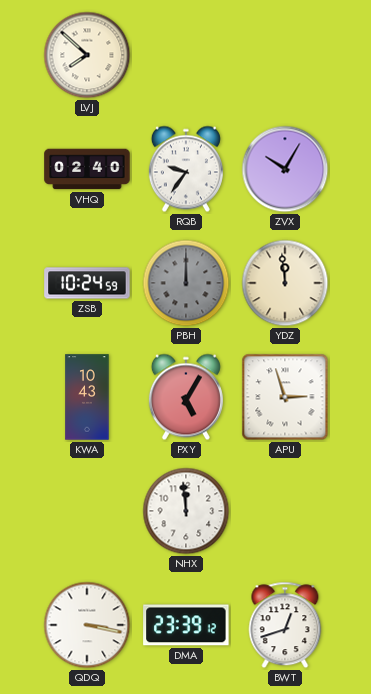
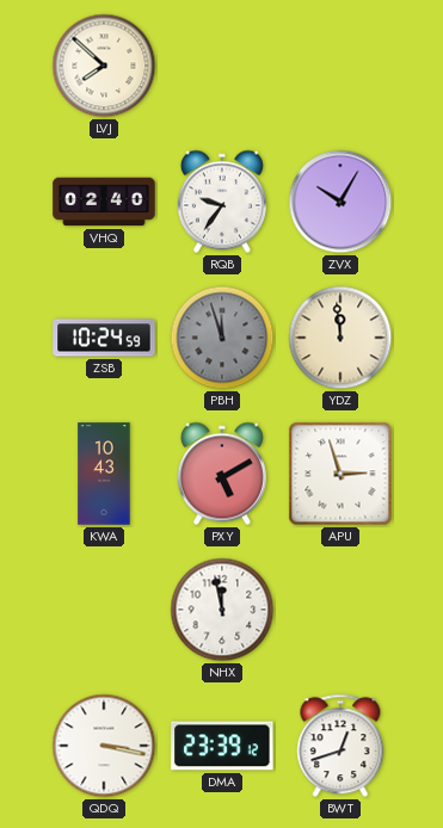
PBH: 12:00 -> 11:57 (222, 338)
PXY: 5:05 -> 5:10 (222, 474)
NHX: 11:59 -> 11:58 (222, 610)
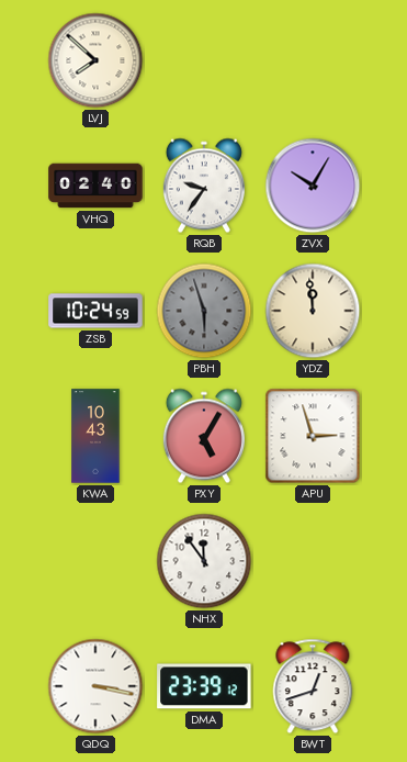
PBH: 11:57 -> 5:57 (204, 311)
PXY: 5:10 -> 5:05 (204, 436)
NHX: 11:58 -> 11:54 (204, 561)
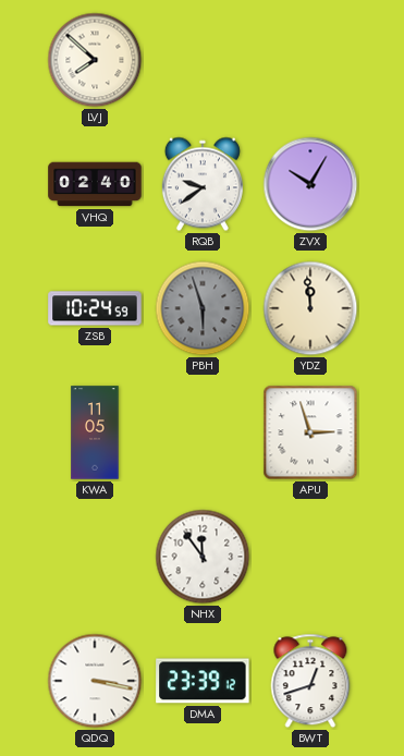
RQB: 9:36 -> 9:39 (203, 184)
KWA: 10:43 -> 11:05 (95, 432)
PXY: 5:05 -> none (204, 436)
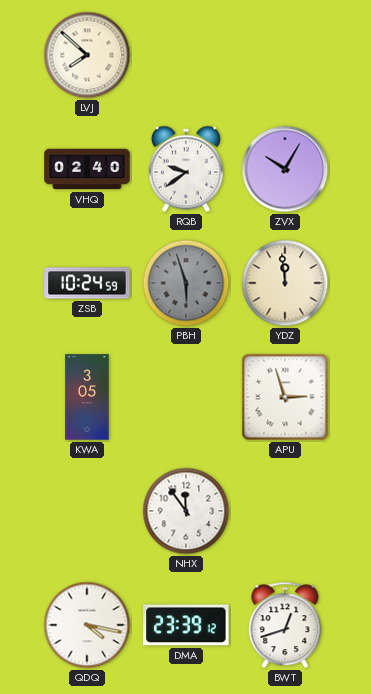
KWA: 11:05 -> 3:05 (87, 397)
QDQ: 3:17 -> 4:17 (87, 625)
